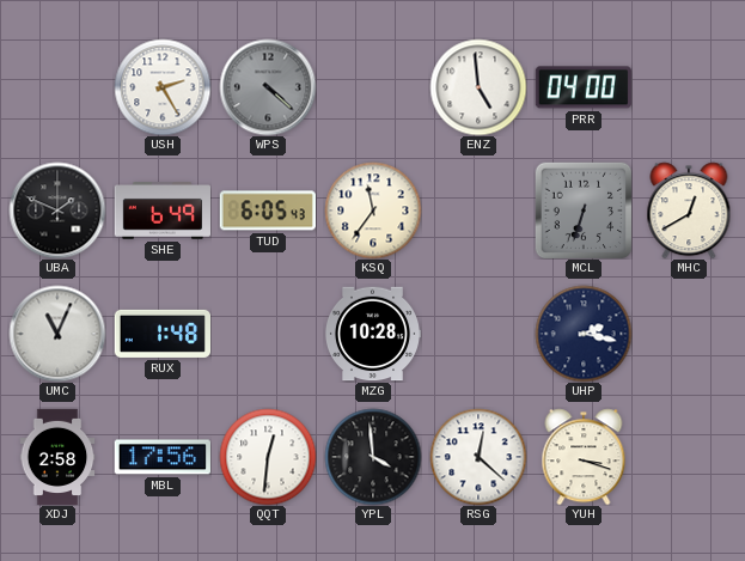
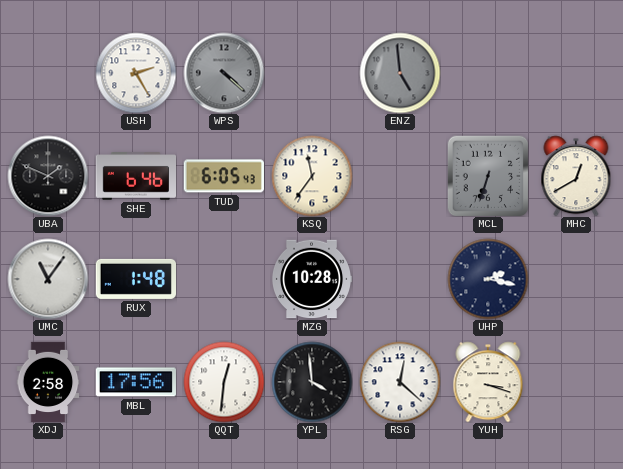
ENZ dial: white -> grey (400, 73)
PRR: 04:00 -> none (584, 87)
SHE: 6:49 -> 6:46 (135, 177)
UMC: 11:04 -> 11:06 (48, 279)
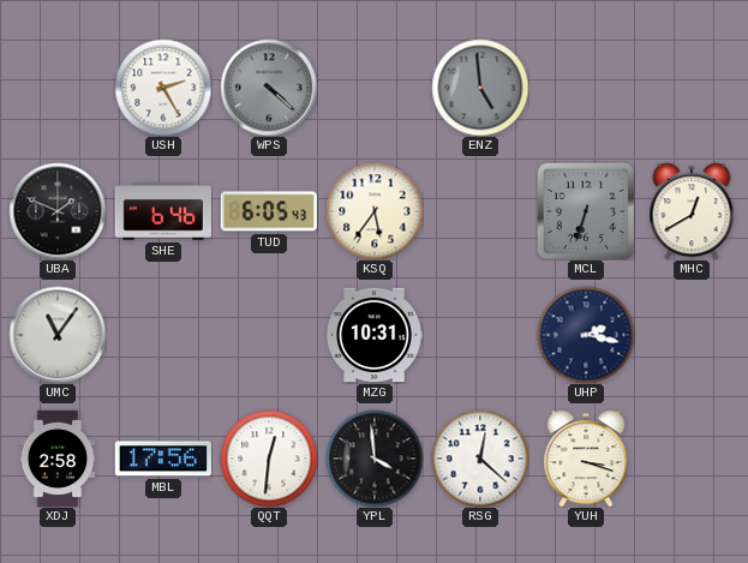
KSQ: 11:36 -> 5:36 (375, 211)
RUX: 1:48 -> none (135, 279)
MZG: 10:28 -> 10:31 (373, 335)
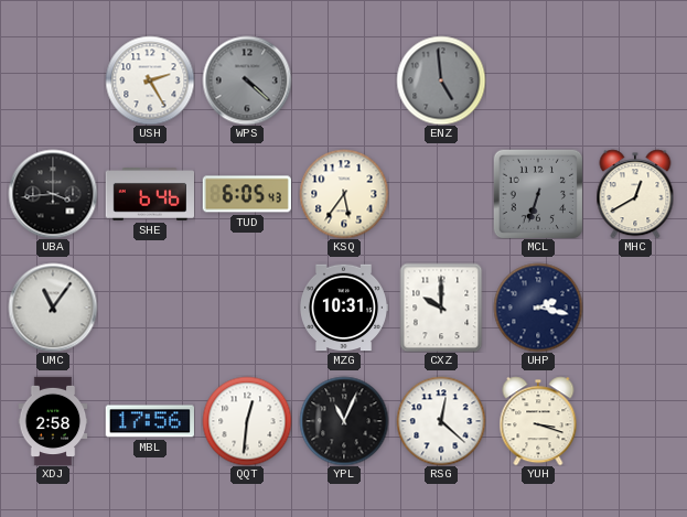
UBA: 1:49 -> 3:44 (53, 194)
CXZ: none -> 10:00 (441, 308)
YPL: 3:59 -> 11:04 (344, 421)
